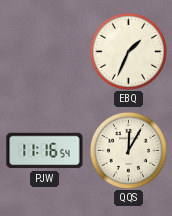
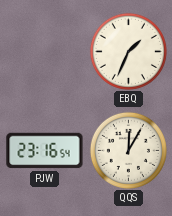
PJW: 11:16 -> 23:16 (45, 151)
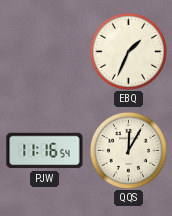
PJW: 23:16 -> 11:16 (45, 151)
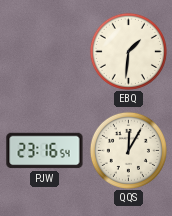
EBQ: 1:34 -> 1:31 (128, 51)
PJW: 11:16 -> 23:16 (45, 151)
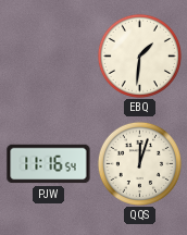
PJW: 23:16 -> 11:16 (49, 164)
QQS: 12:05 -> 12:03 (139, 163)
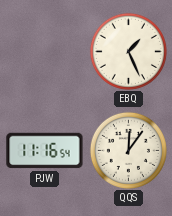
EBQ: 1:31 -> 1:26 (128, 51)
QQS: 12:03 -> 12:06 (128, 150)
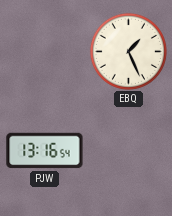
PJW: 11:16 -> 13:16 (45, 151)
QQS: 12:06 -> none (128, 150)
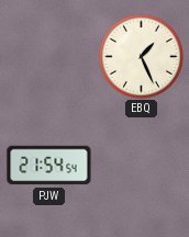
PJW: 13:16 -> 21:54 (49, 166)
